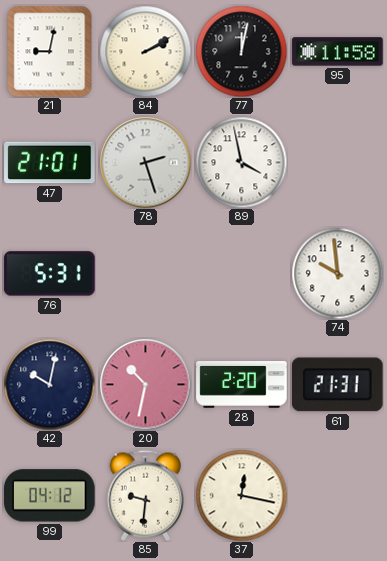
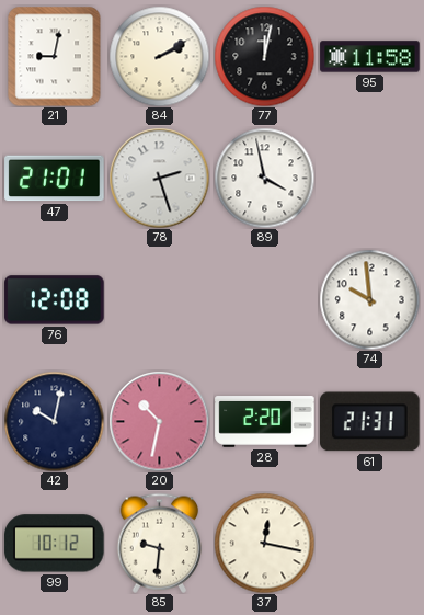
76: 5:31 -> 12:08 (55, 300)
99: 04:12 -> 10:12 (55, 544)
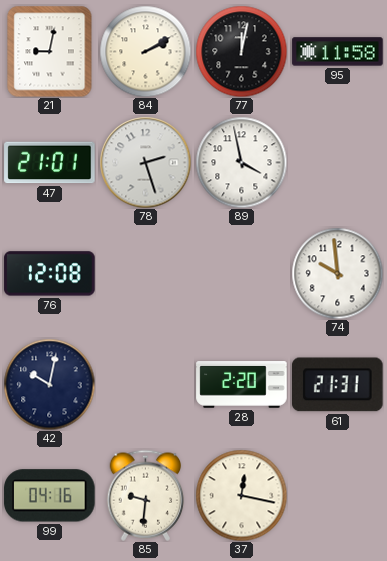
20: 10:32 -> none (159, 421)
99: 10:12 -> 04:16 (50, 496)
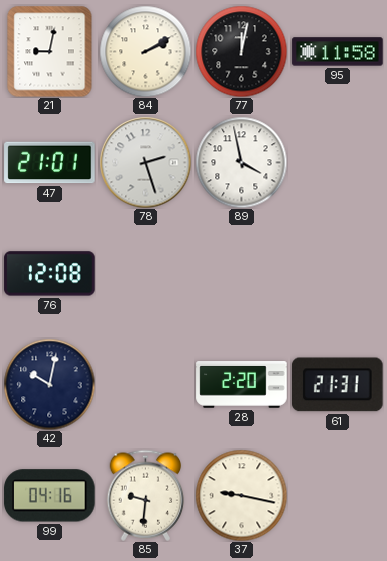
74: 9:59 -> none (337, 273)
37: 12:17 -> 9:17 (241, 495)
